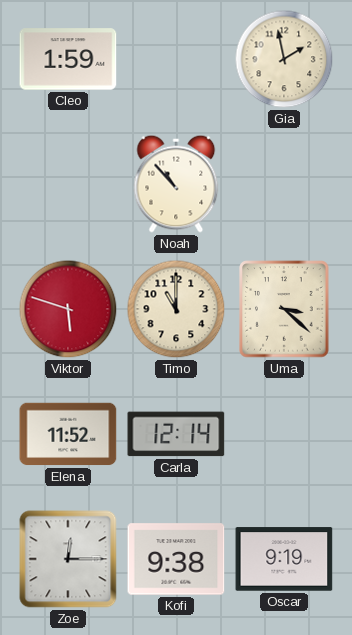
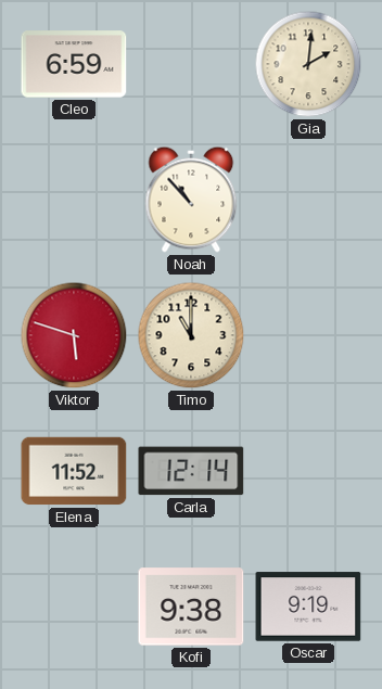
Cleo: 1:59 -> 6:59 (74, 64)
Gia: 1:58 -> 2:01 (308, 64)
Uma: 3:22 -> none (284, 309)
Zoe: 12:15 -> none (68, 559)
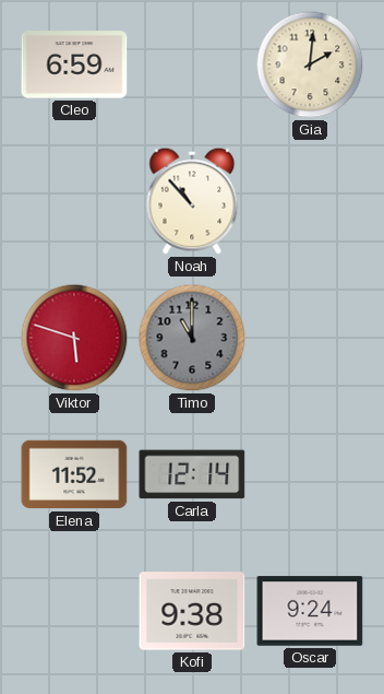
Timo dial: cream -> grey (192, 338)
Oscar: 9:19 -> 9:24 (310, 611)
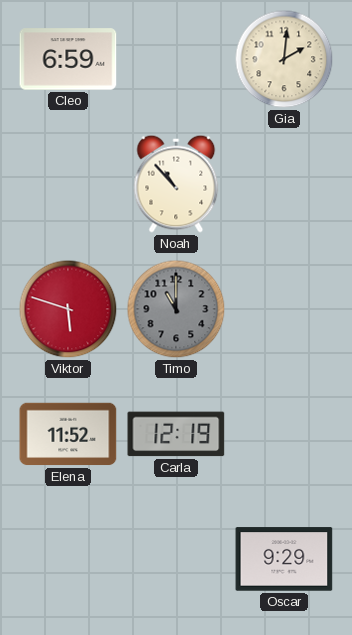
Carla: 12:14 -> 12:19 (176, 434)
Kofi: 9:38 -> none (192, 611)
Oscar: 9:24 -> 9:29 (284, 559)
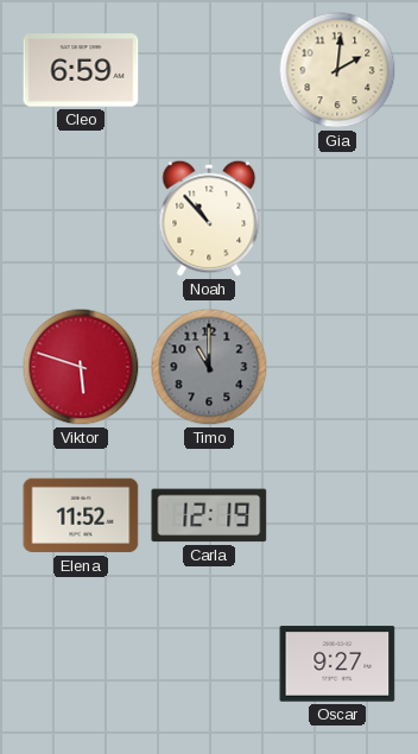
Oscar: 9:29 -> 9:27 (337, 664)
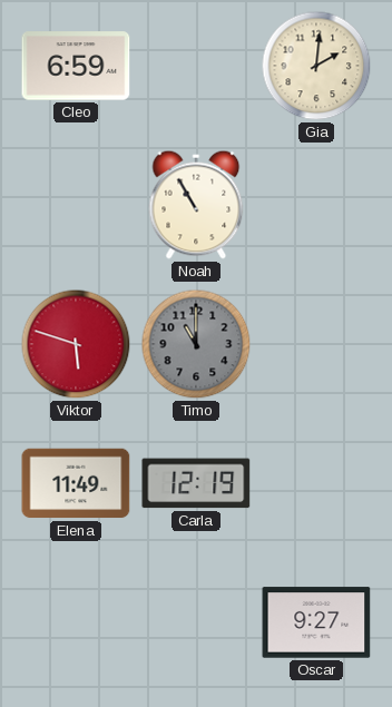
Noah: 10:53 -> 10:55 (196, 205)
Elena: 11:52 -> 11:49 (76, 483)
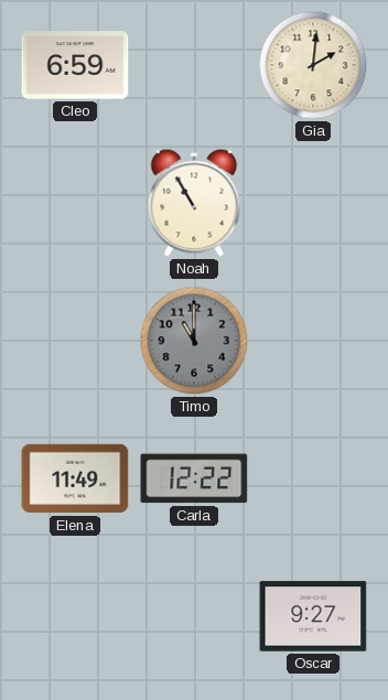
Viktor: 5:48 -> none (76, 344)
Carla: 12:19 -> 12:22 (194, 478)
